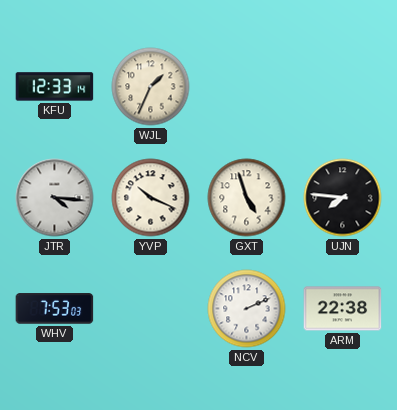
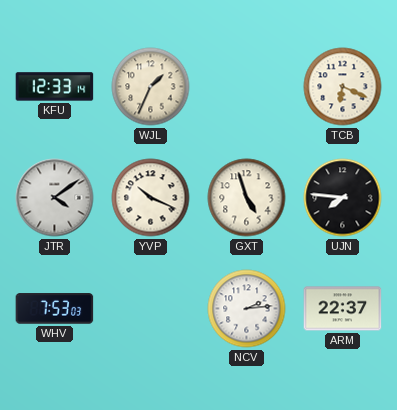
TCB: none -> 6:19 (343, 87)
JTR: 4:16 -> 4:09 (55, 198)
NCV: 2:11 -> 2:14 (247, 309)
ARM: 22:38 -> 22:37 (343, 309)
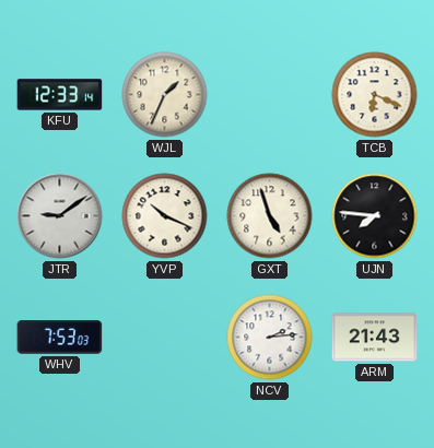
JTR: 4:09 -> 9:09 (60, 216)
ARM: 22:37 -> 21:43 (375, 338)
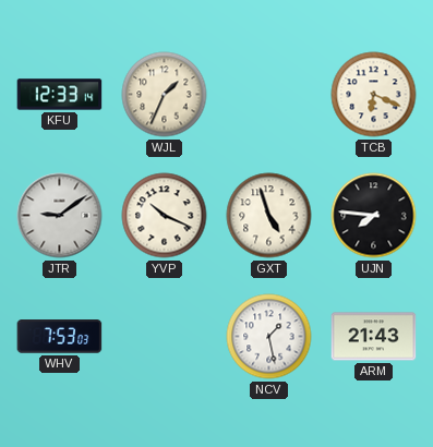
NCV: 2:14 -> 1:28 (269, 337)
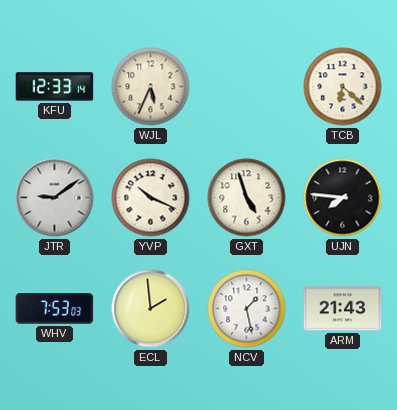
WJL: 1:34 -> 5:34 (151, 87)
TCB: 6:19 -> 6:22 (343, 87)
ECL: none -> 1:59 (151, 309)
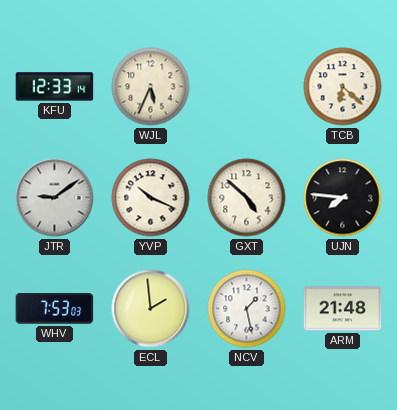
GXT: 4:57 -> 4:52 (247, 198)
ARM: 21:43 -> 21:48 (343, 309)
